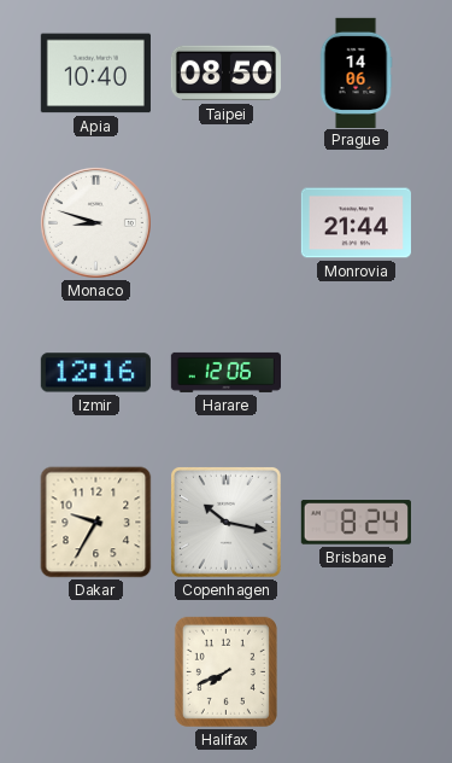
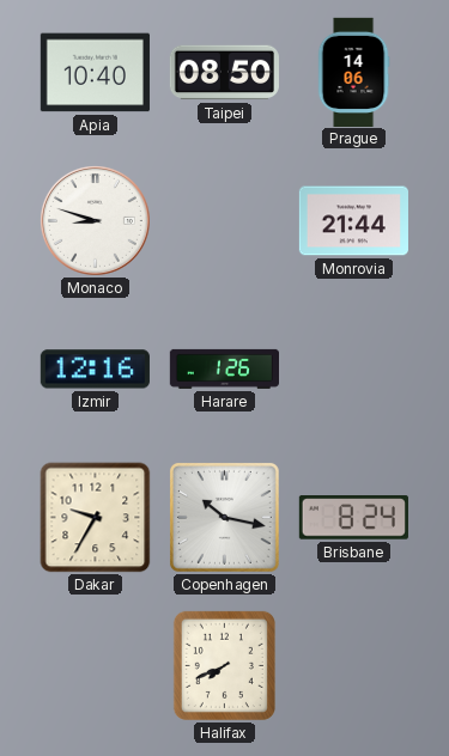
Harare: 12:06 -> 1:26 (224, 368)
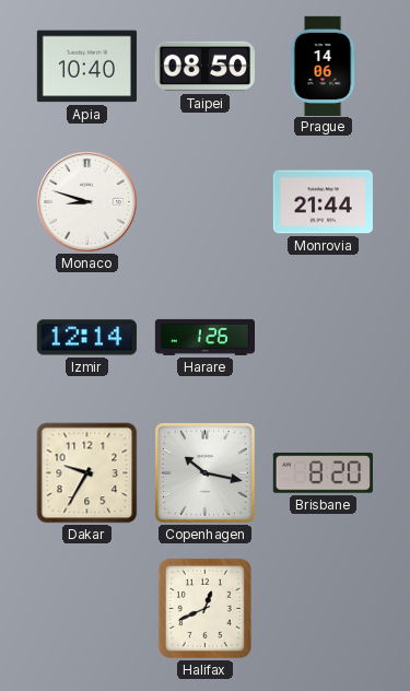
Izmir: 12:16 -> 12:14 (86, 338)
Brisbane: 8:24 -> 8:20 (323, 473)
Halifax: 7:41 -> 12:41 (204, 608)
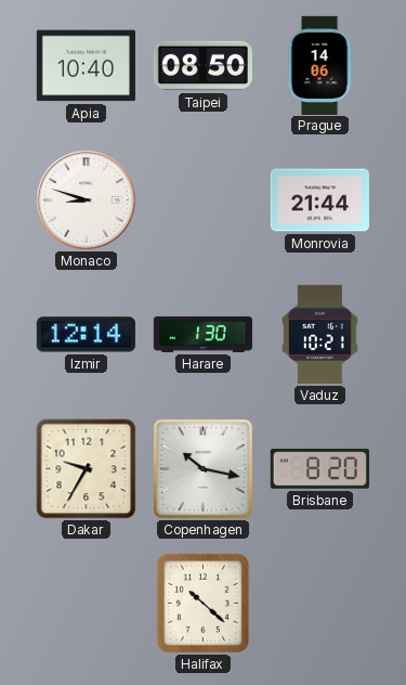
Harare: 1:26 -> 1:30 (202, 334)
Vaduz: none -> 10:21 (320, 334)
Halifax: 12:41 -> 10:22 (202, 603)
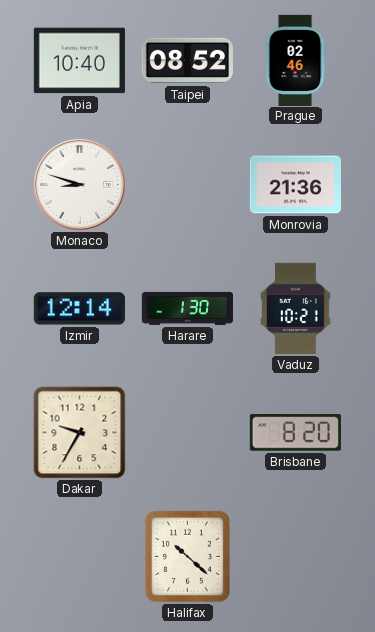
Taipei: 08:50 -> 08:52 (187, 61)
Prague: 14:06 -> 02:46 (295, 60)
Monrovia: 21:44 -> 21:36 (295, 185)
Copenhagen: 10:17 -> none (202, 468)
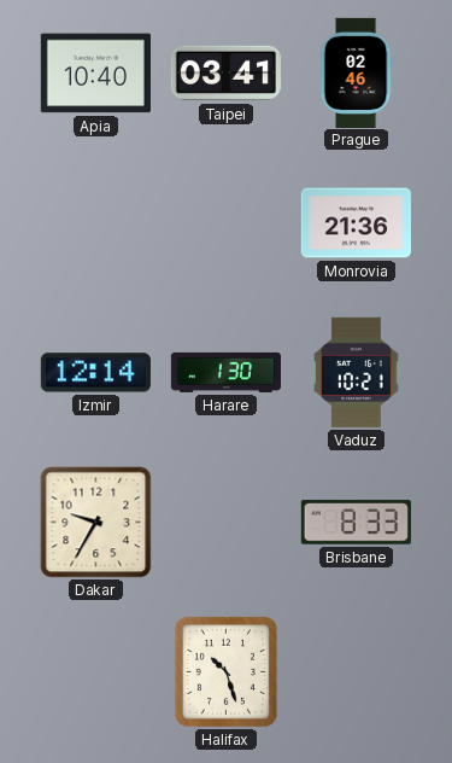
Taipei: 08:52 -> 03:41 (225, 74)
Monaco: 8:48 -> none (79, 184)
Brisbane: 8:20 -> 8:33 (356, 523)
Halifax: 10:22 -> 10:27 (225, 671)
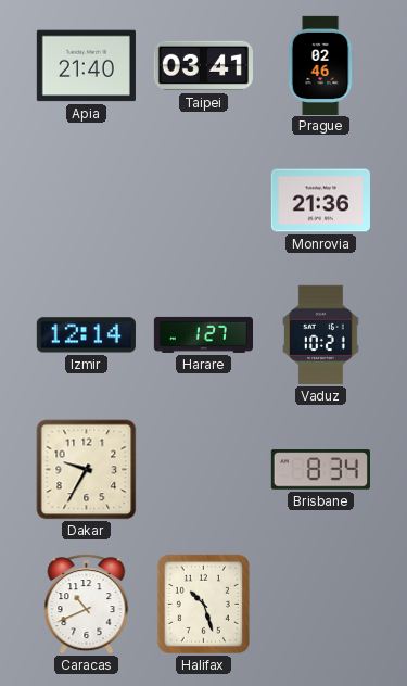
Apia: 10:40 -> 21:40 (86, 66)
Harare: 1:30 -> 1:27 (203, 334)
Brisbane: 8:33 -> 8:34 (320, 470)
Caracas: none -> 10:41 (87, 605)
